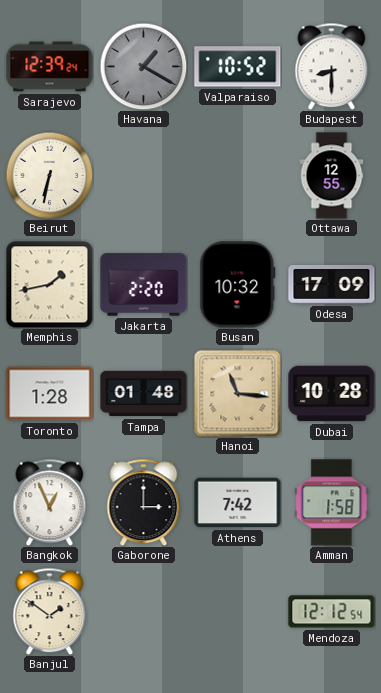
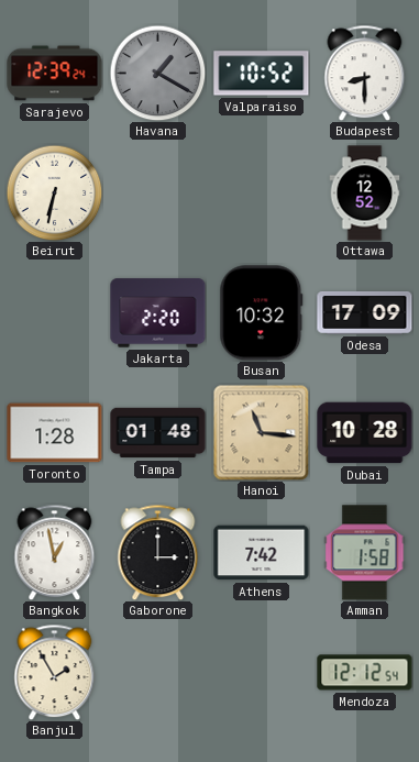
Ottawa: 12:55 -> 12:52 (365, 194)
Memphis: 1:43 -> none (50, 285)
Bangkok: 12:56 -> 12:58 (55, 552)
Banjul: 1:51 -> 1:55 (55, 672)
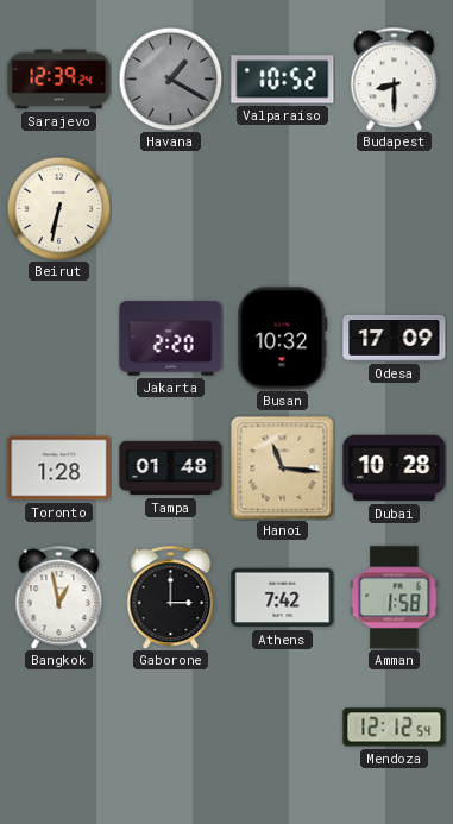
Ottawa: 12:52 -> none (365, 194)
Banjul: 1:55 -> none (55, 672)
